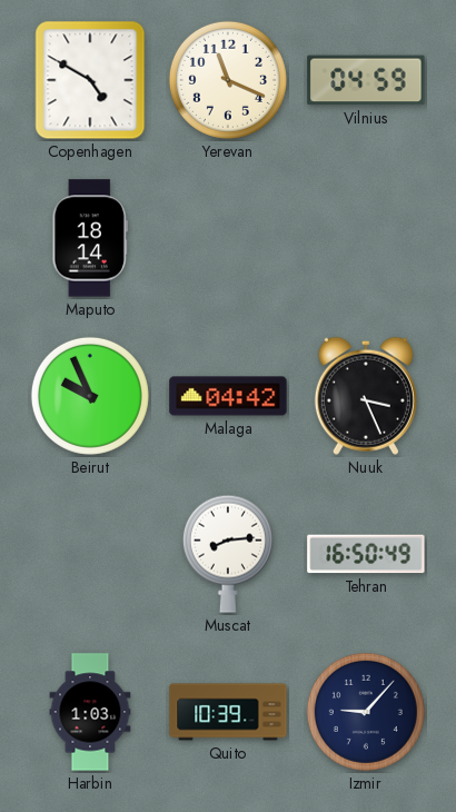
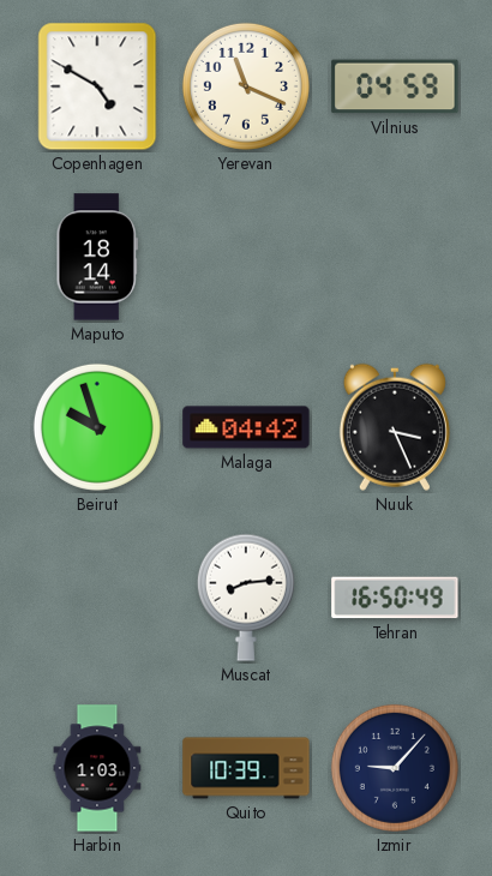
Beirut: 9:56 -> 9:57 (97, 427)
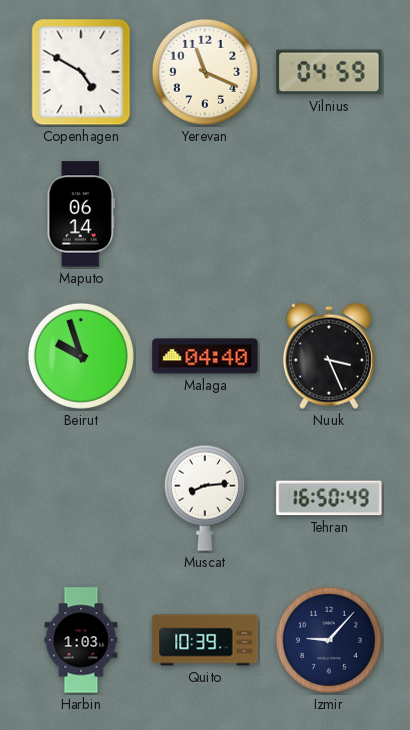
Maputo: 18:14 -> 06:14 (81, 214)
Malaga: 04:42 -> 04:40 (205, 356)
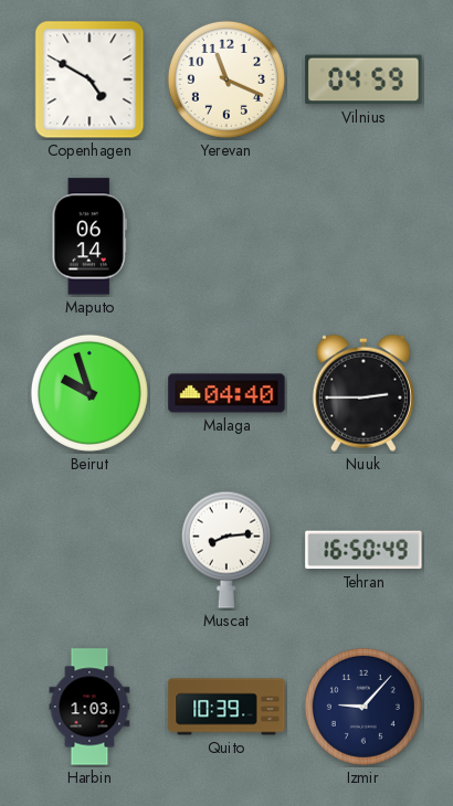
Nuuk: 3:26 -> 2:45 (364, 393)
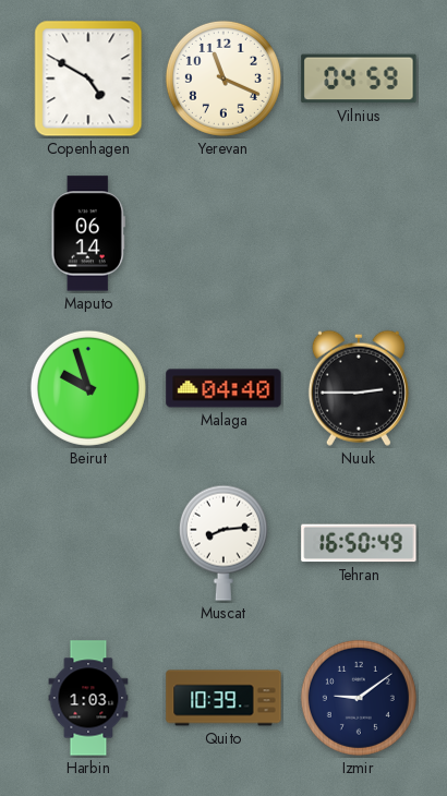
Izmir: 9:07 -> 9:09 (359, 698)
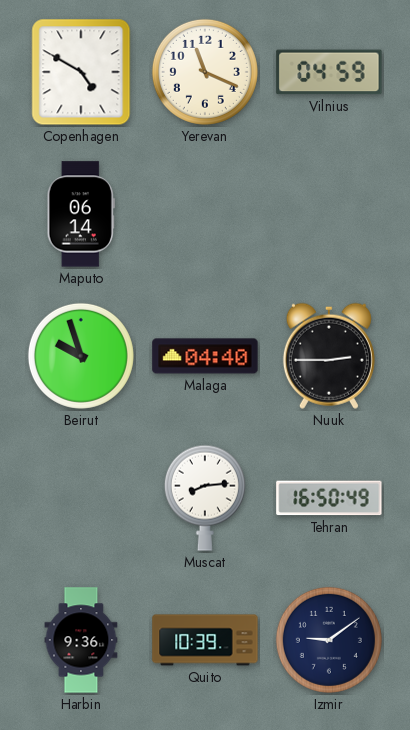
Harbin: 1:03 -> 9:36 (81, 640)
